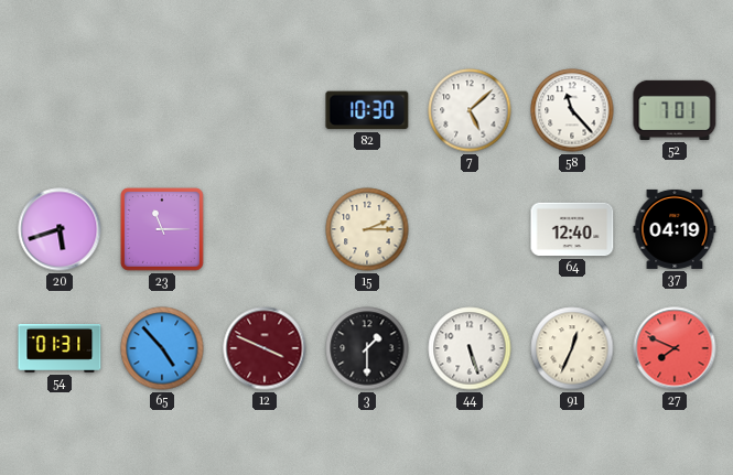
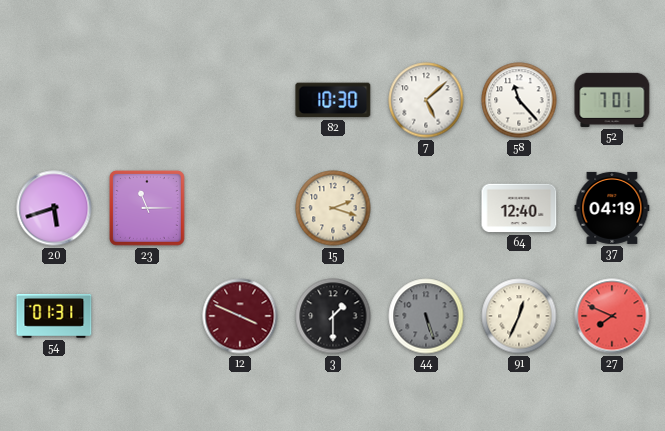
15: 2:15 -> 2:18 (333, 208)
65: 4:53 -> none (162, 348)
44 dial: white -> grey (426, 316)
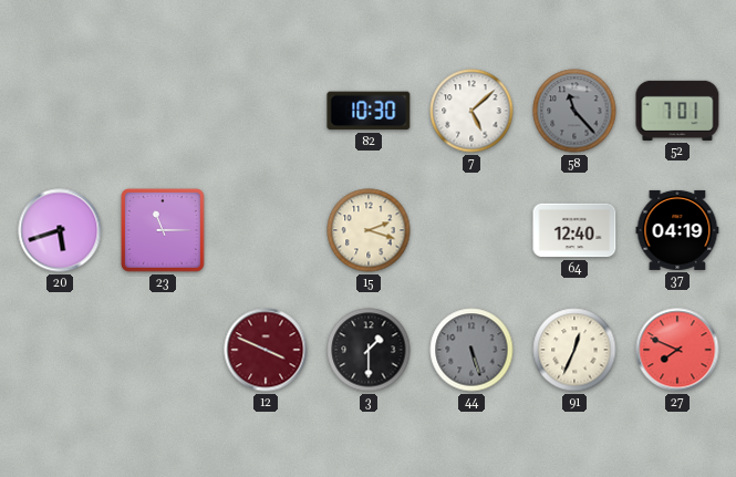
58 dial: white -> grey (574, 111)
54: 01:31 -> none (54, 316)
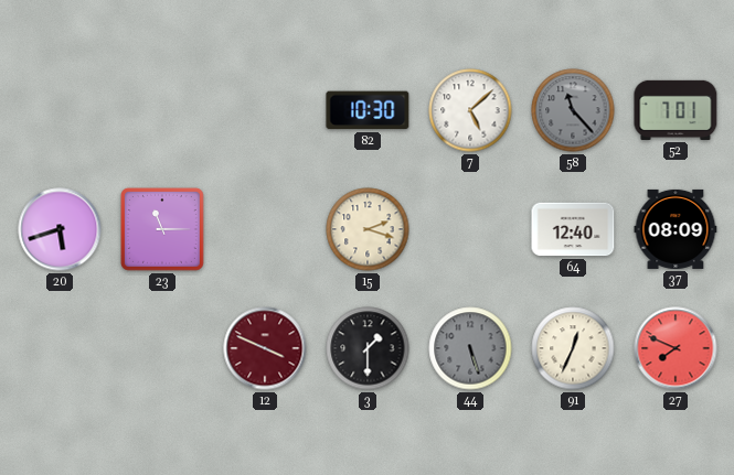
37: 04:19 -> 08:09 (676, 229)
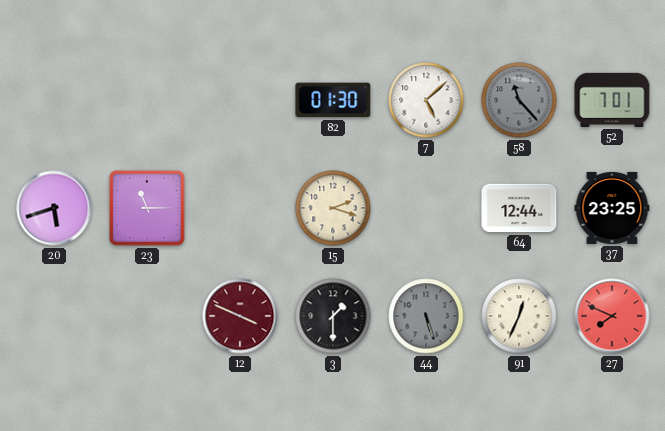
82: 10:30 -> 01:30 (333, 100)
64: 12:40 -> 12:44 (519, 208)
37: 08:09 -> 23:25 (612, 208)
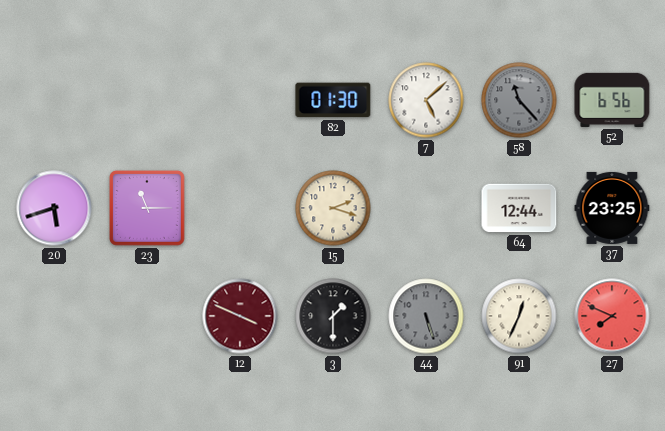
52: 7:01 -> 6:56 (612, 100)
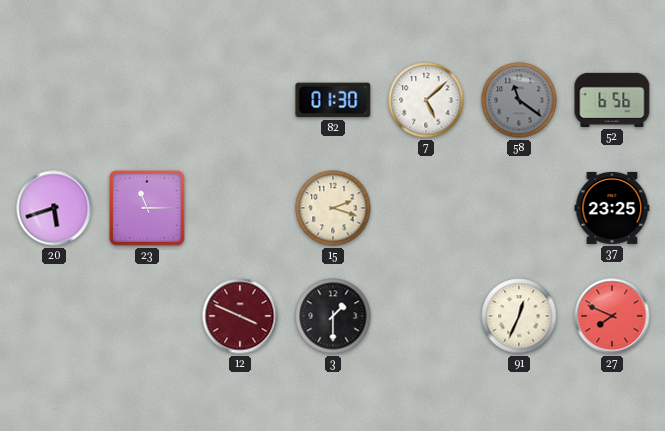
58: 11:23 -> 11:21 (519, 100)
64: 12:44 -> none (519, 208)
44: 5:27 -> none (426, 316)
